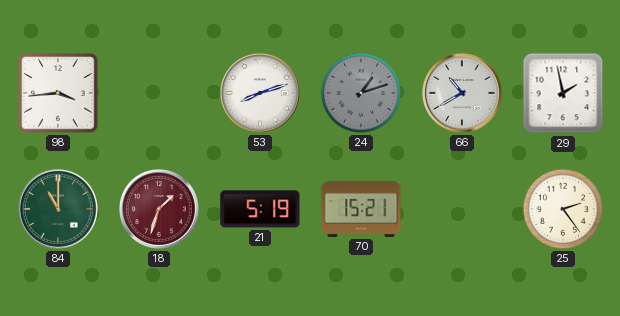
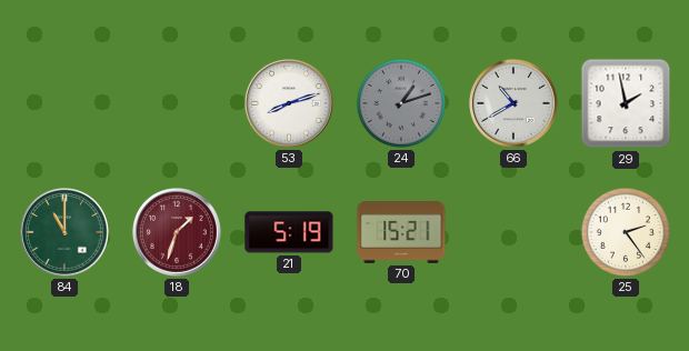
98: 3:44 -> none (58, 93)
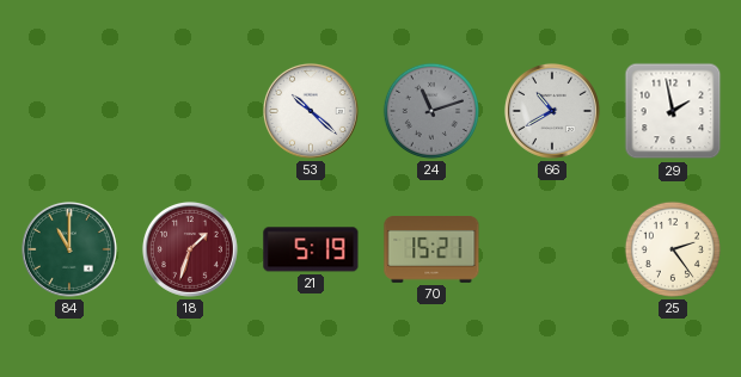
53: 8:12 -> 10:22 (311, 111)
24: 1:12 -> 11:12 (431, 111)
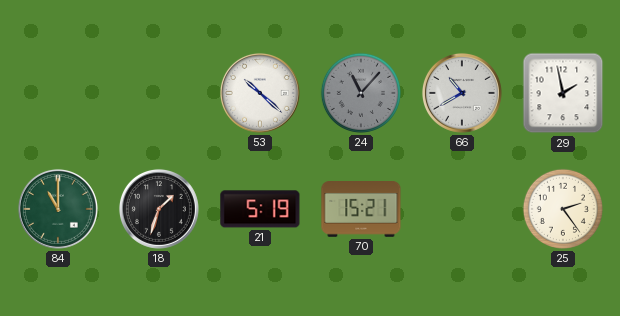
24: 11:12 -> 11:07 (361, 93)
18 dial: burgundy -> black (159, 209)
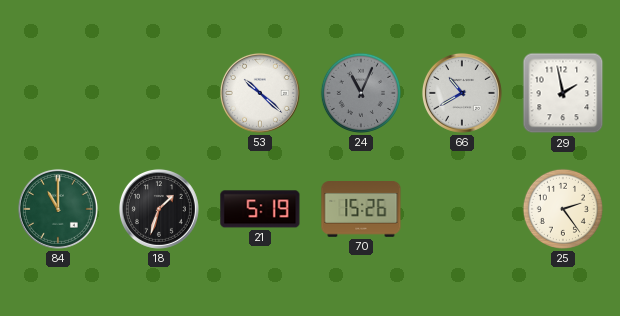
24: 11:07 -> 11:04 (361, 93)
70: 15:21 -> 15:26 (361, 210)
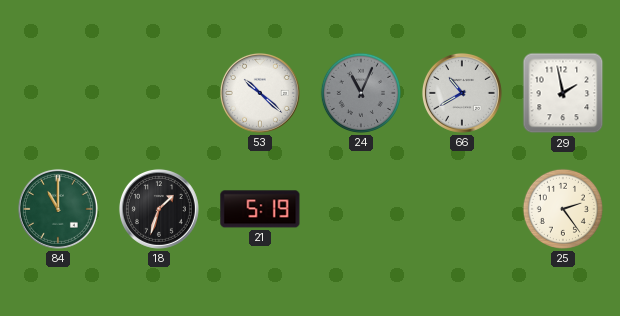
70: 15:26 -> none (361, 210)
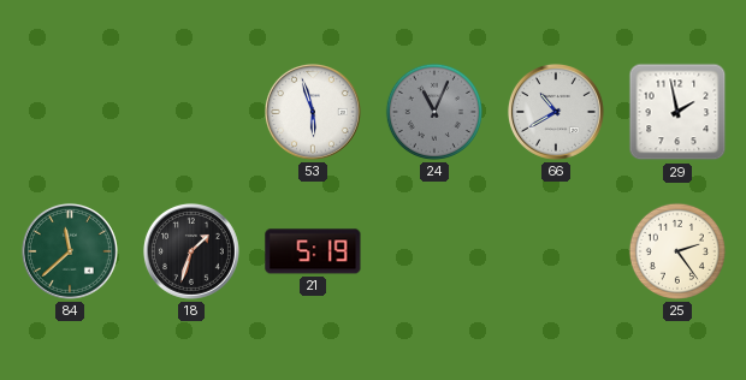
53: 10:22 -> 5:57 (313, 112)
84: 11:00 -> 11:38 (70, 251)
